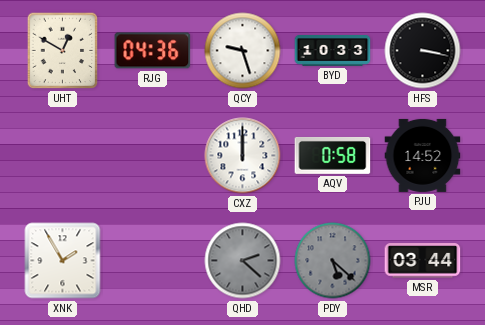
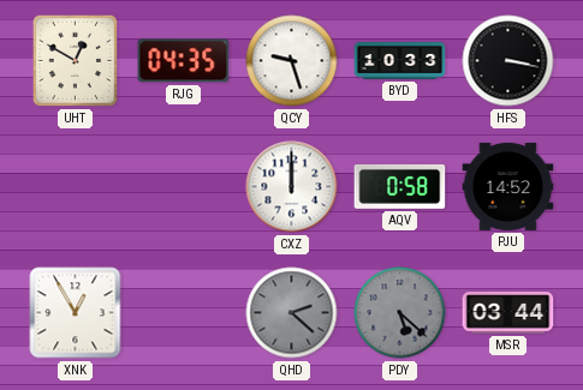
RJG: 04:36 -> 04:35 (184, 61)
XNK: 1:55 -> 12:55 (76, 313)
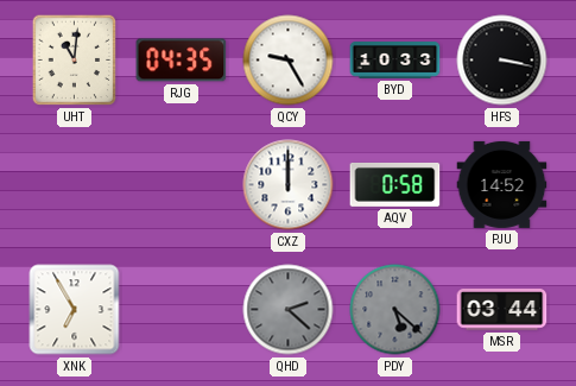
UHT: 12:50 -> 11:01 (75, 61)
QCY: 9:27 -> 9:25 (289, 61)
XNK: 12:55 -> 6:55 (75, 310)
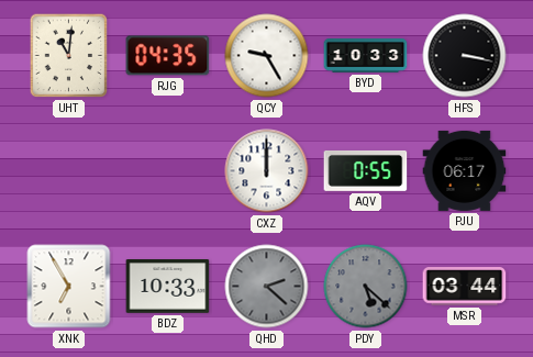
AQV: 0:58 -> 0:55 (366, 170)
PJU: 14:52 -> 06:17 (465, 170)
BDZ: none -> 10:33 (168, 287)
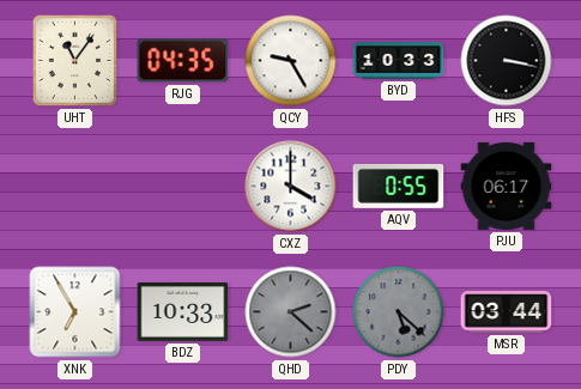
UHT: 11:01 -> 11:06 (75, 61)
CXZ: 12:00 -> 4:00 (291, 187)
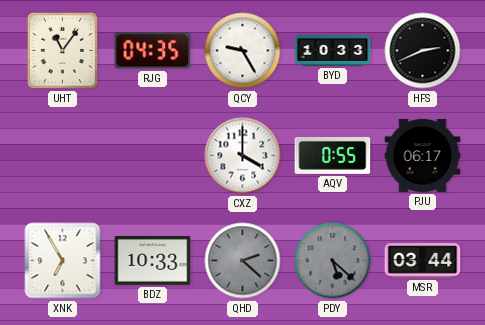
HFS: 3:17 -> 2:41 (423, 51)
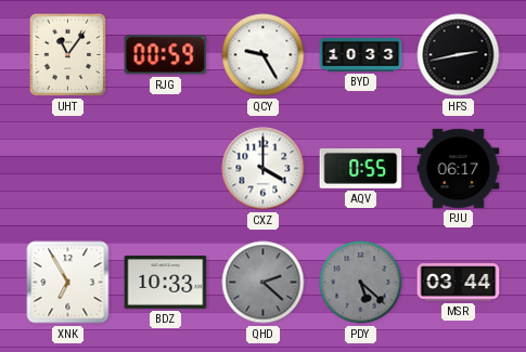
RJG: 04:35 -> 00:59 (166, 55)
HFS: 2:41 -> 2:43 (459, 55)
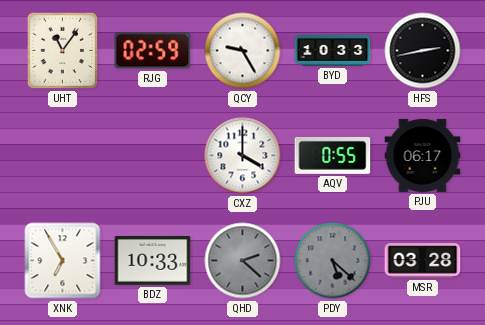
RJG: 00:59 -> 02:59 (153, 51)
MSR: 03:44 -> 03:28 (423, 261)
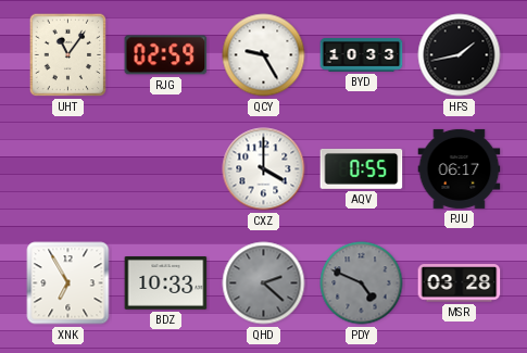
HFS: 2:43 -> 1:43 (460, 55)
PDY: 5:22 -> 4:49 (362, 283)
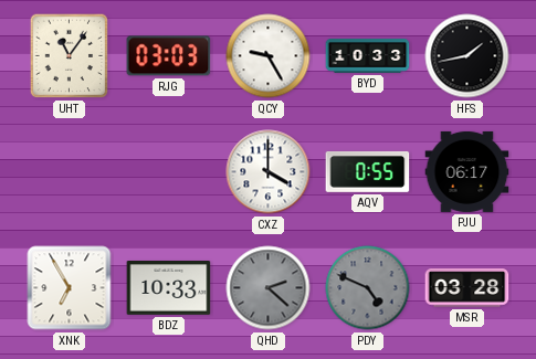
RJG: 02:59 -> 03:03 (169, 56)
